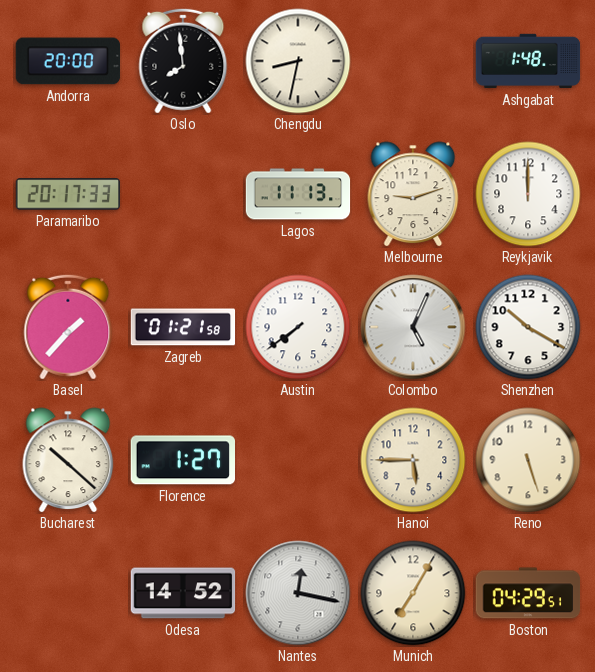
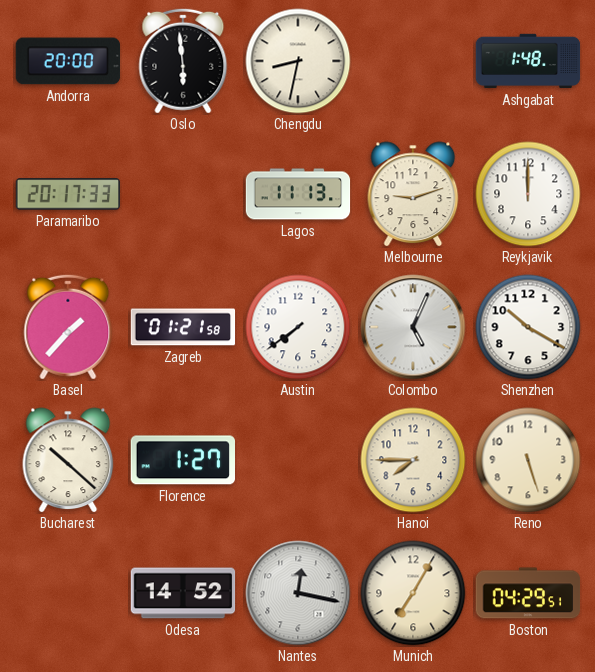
Oslo: 7:59 -> 5:59 (183, 61)
Hanoi: 5:45 -> 7:45 (413, 460)
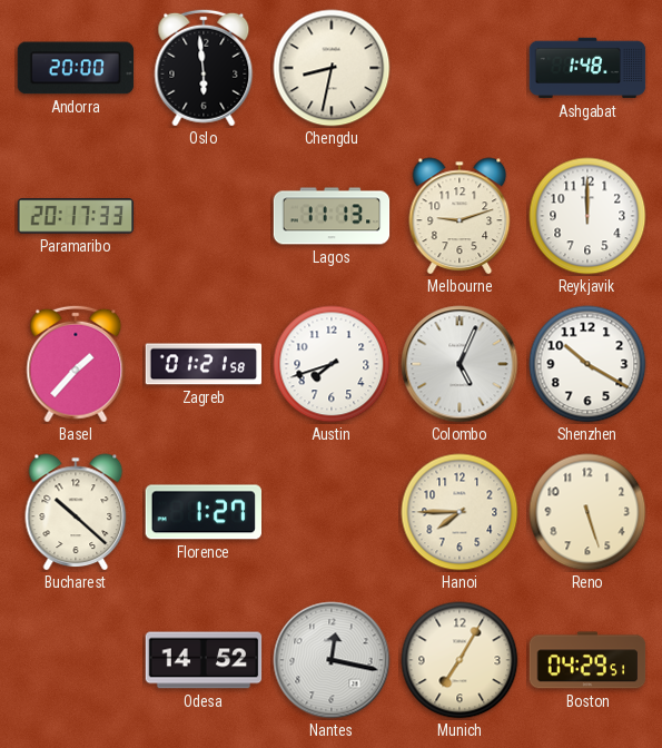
Austin: 7:39 -> 7:42 (332, 364)
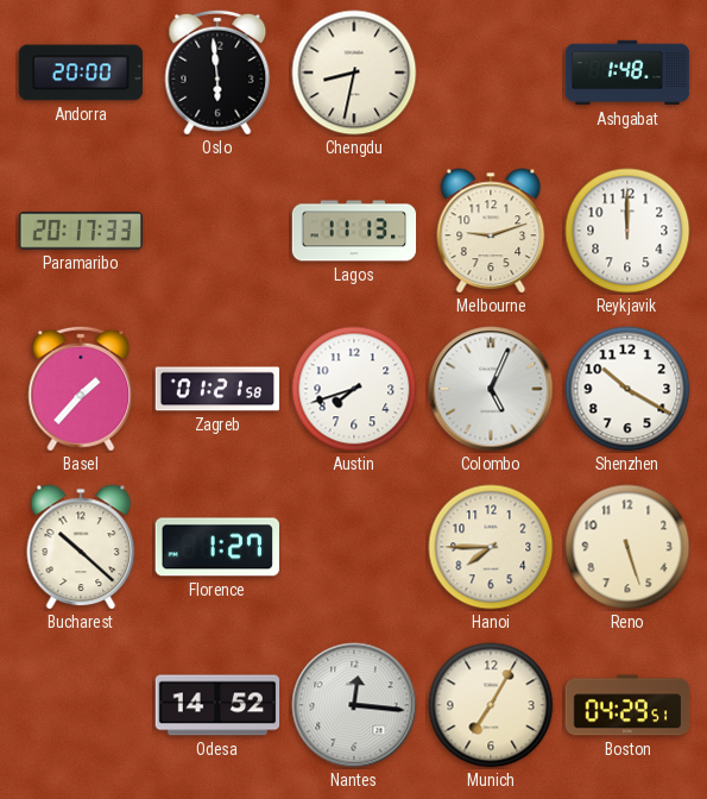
Nantes: 12:17 -> 12:16 (354, 705)
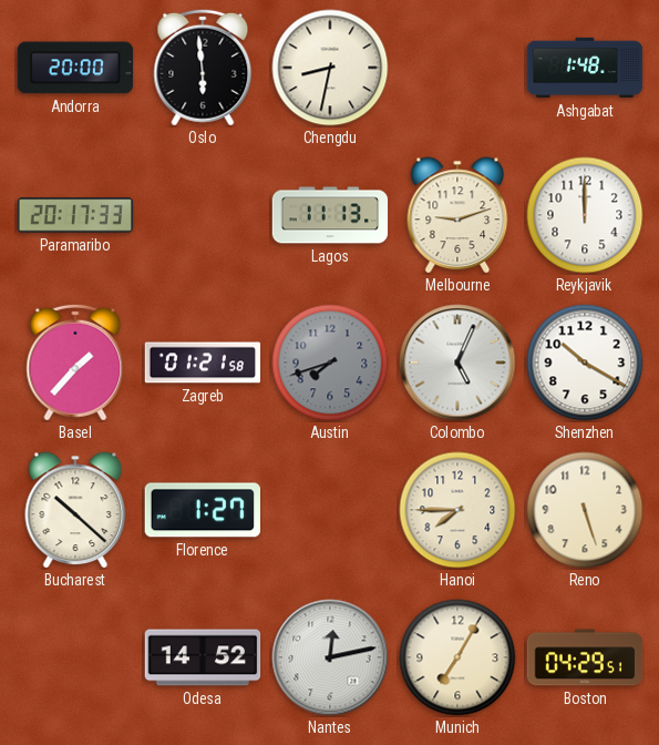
Austin dial: white -> grey (330, 363)
Nantes: 12:16 -> 12:13 (330, 657)
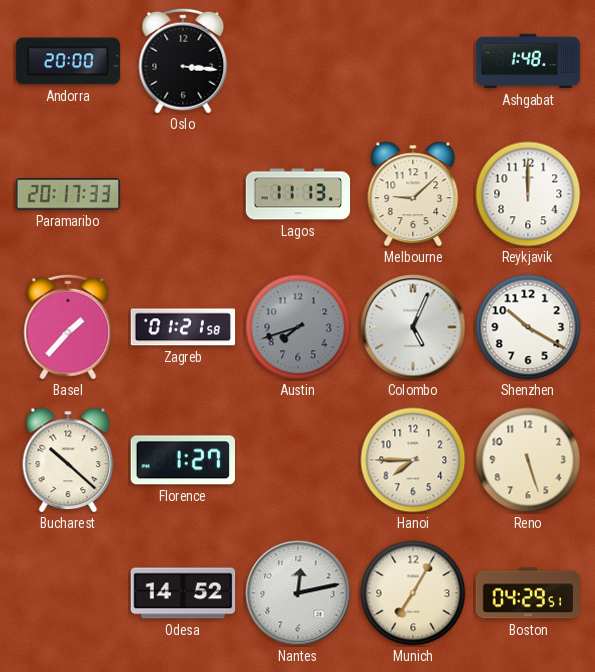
Oslo: 5:59 -> 3:16 (183, 61)
Chengdu: 8:32 -> none (330, 68)
Melbourne: 9:12 -> 9:08 (413, 194)
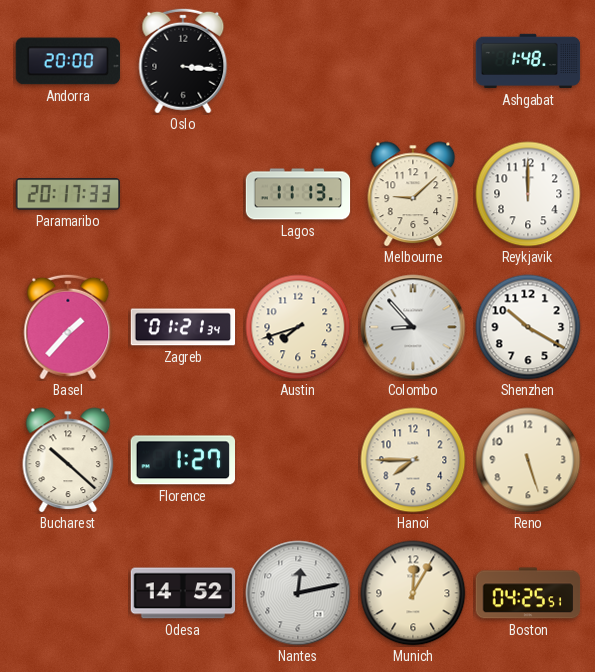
Zagreb: 01:21:58 -> 01:21:34 (183, 327)
Austin dial: grey -> cream (298, 327)
Colombo: 5:04 -> 8:53 (413, 327)
Munich: 7:05 -> 12:05 (413, 593)
Boston: 04:29 -> 04:25 (528, 593)
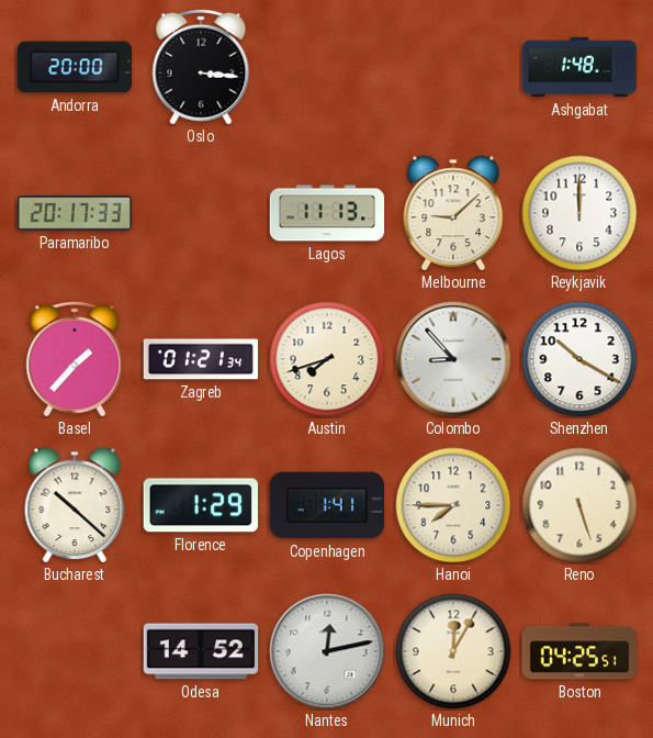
Florence: 1:27 -> 1:29 (200, 505)
Copenhagen: none -> 1:41 (327, 505)
